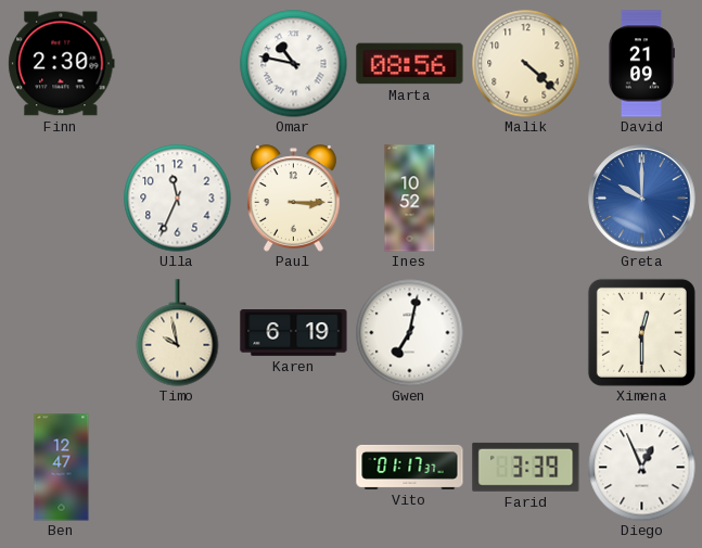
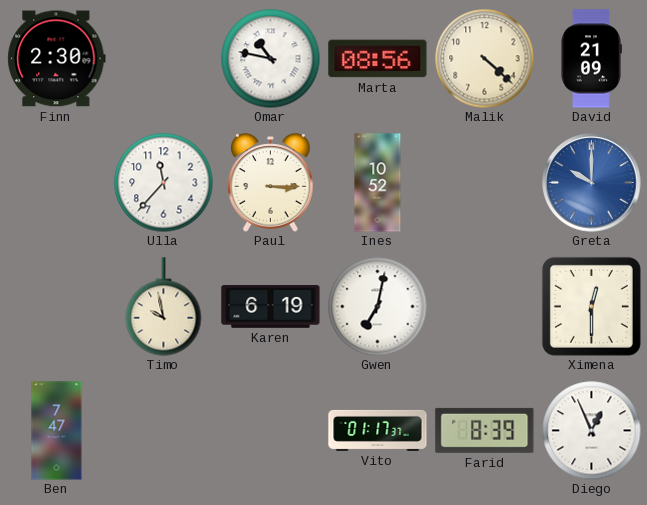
Ulla: 11:34 -> 11:37 (164, 183)
Ben: 12:47 -> 7:47 (57, 431)
Farid: 3:39 -> 8:39 (485, 430)
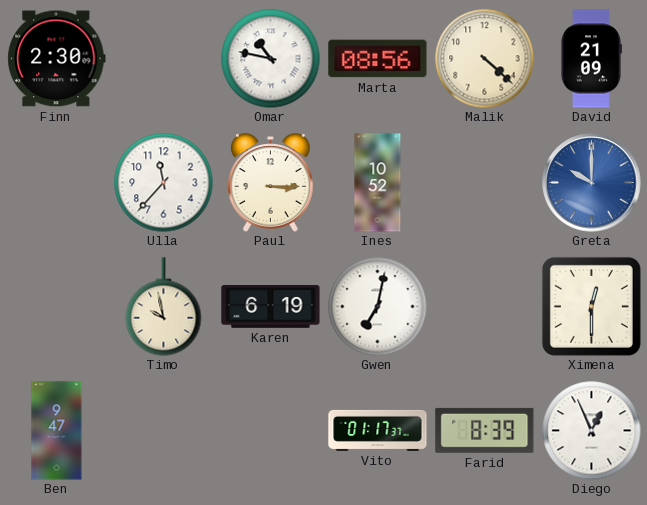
Ben: 7:47 -> 9:47 (57, 431)
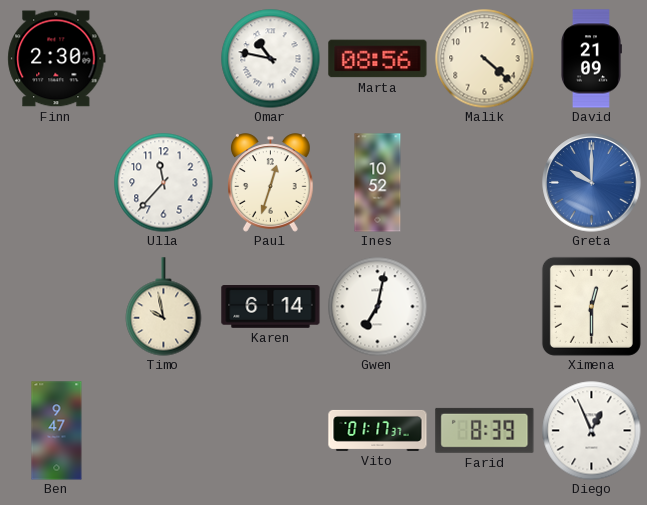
Paul: 3:15 -> 12:33 (271, 183)
Karen: 6:19 -> 6:14 (271, 307)
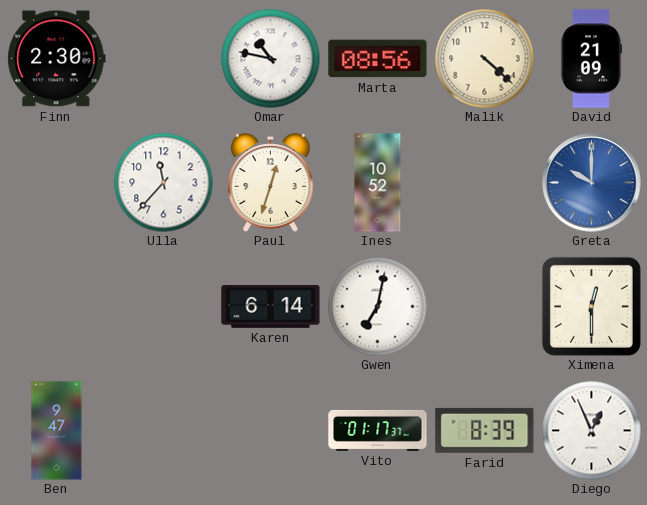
Timo: 9:58 -> none (164, 307)
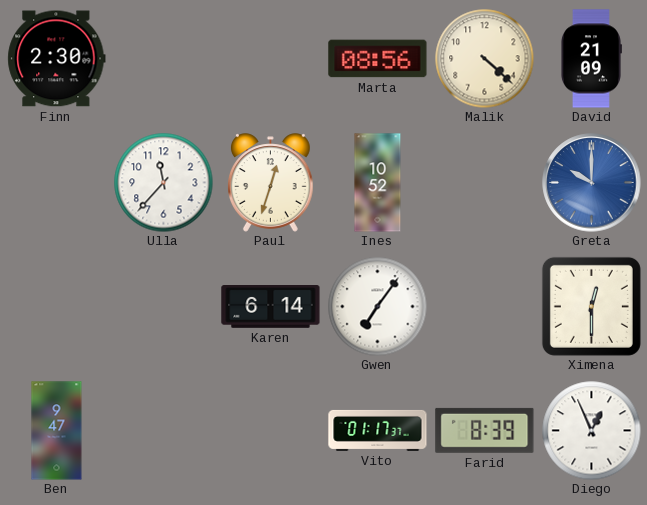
Omar: 10:47 -> none (271, 59)
Gwen: 7:02 -> 7:06 (378, 307)
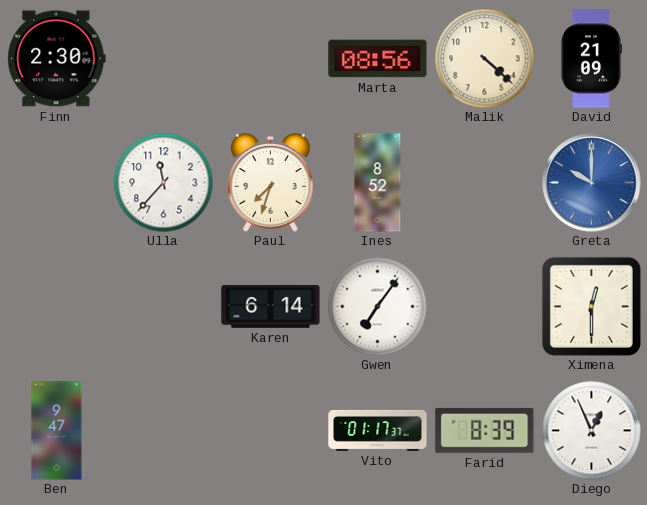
Paul: 12:33 -> 7:33 (271, 183)
Ines: 10:52 -> 8:52 (378, 183)
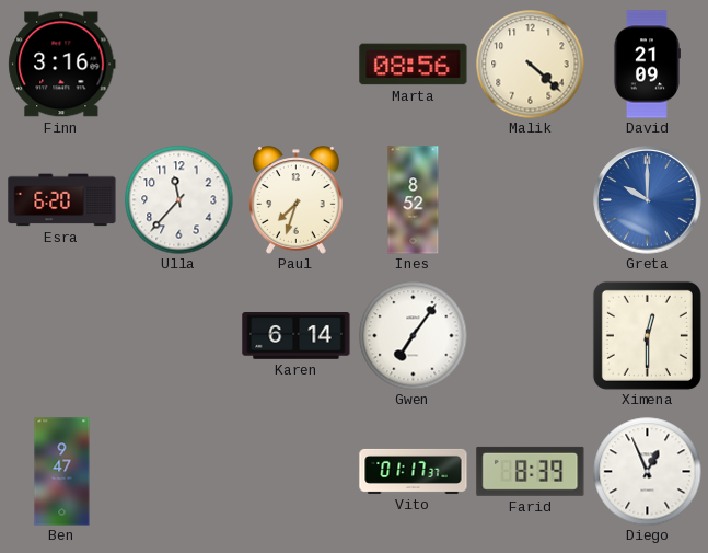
Finn: 2:30 -> 3:16 (62, 65)
Esra: none -> 6:20 (62, 200)
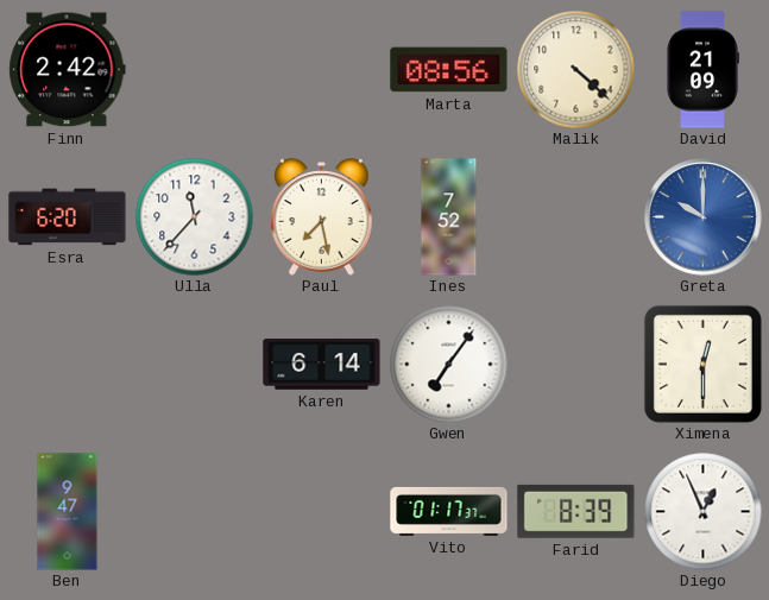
Finn: 3:16 -> 2:42 (68, 70)
Paul: 7:33 -> 7:28 (322, 217)
Ines: 8:52 -> 7:52 (449, 217)
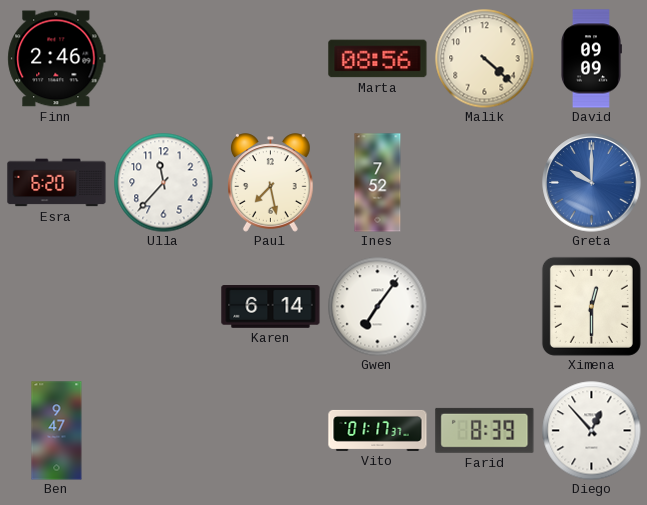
Finn: 2:42 -> 2:46 (57, 59)
David: 21:09 -> 09:09 (591, 59)
Diego: 12:56 -> 12:53 (592, 431)
